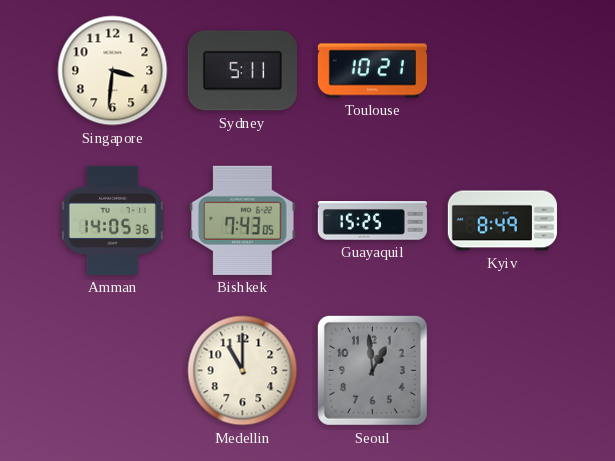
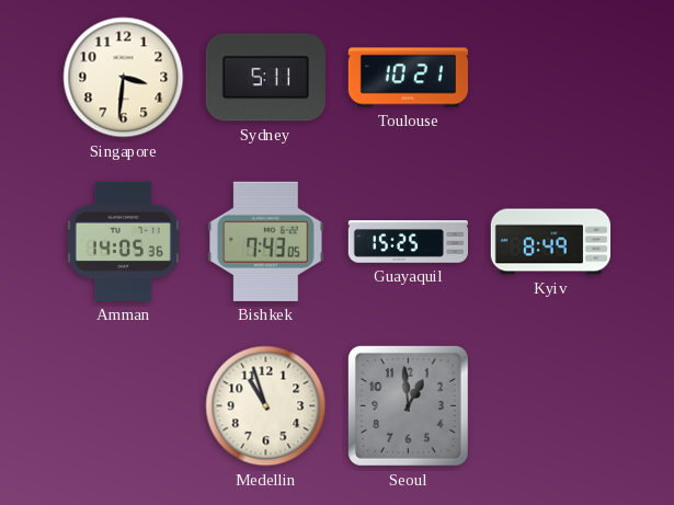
Medellin: 11:00 -> 10:57 (266, 406)
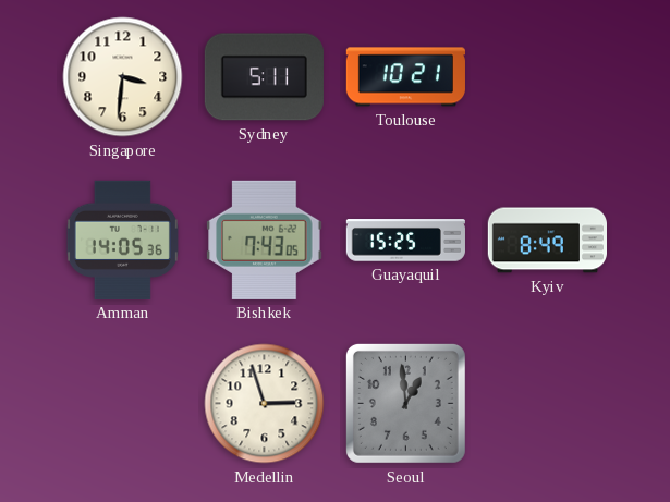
Medellin: 10:57 -> 2:57 (265, 404)
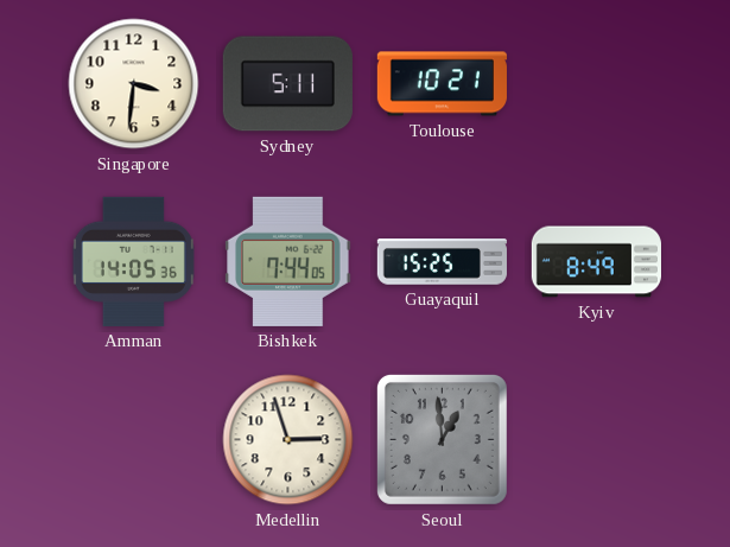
Bishkek: 7:43 -> 7:44 (288, 261)
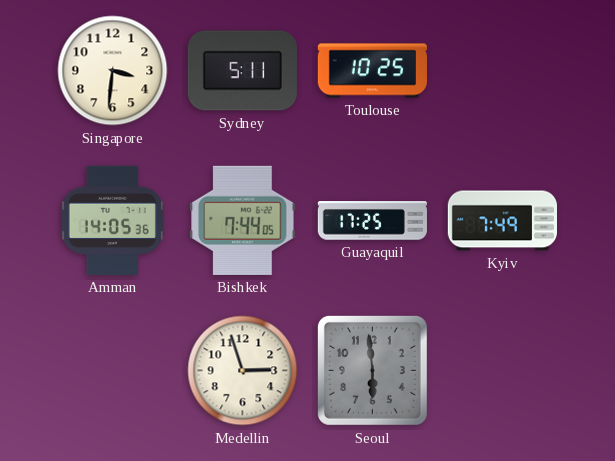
Toulouse: 10:21 -> 10:25 (372, 71)
Guayaquil: 15:25 -> 17:25 (372, 221)
Kyiv: 8:49 -> 7:49 (502, 221)
Seoul: 12:59 -> 5:59 (372, 370)
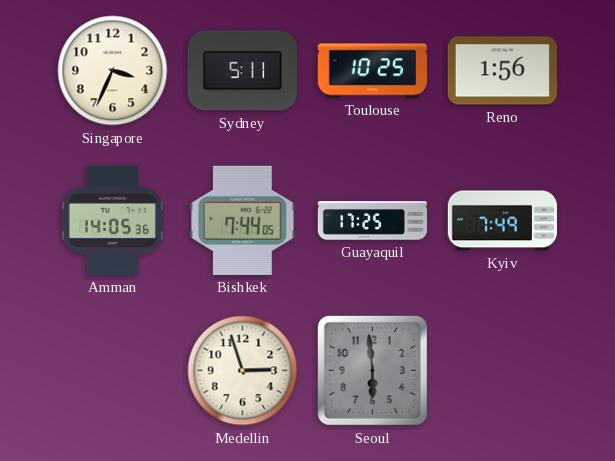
Singapore: 3:31 -> 3:34 (113, 71)
Reno: none -> 1:56 (502, 71)
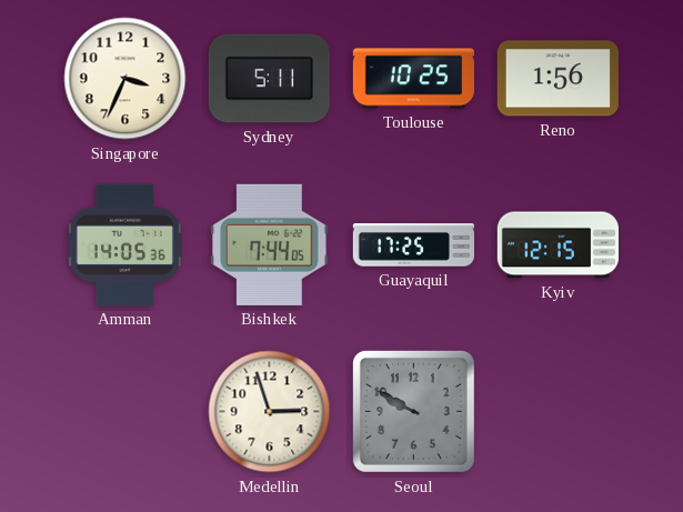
Kyiv: 7:49 -> 12:15 (558, 245)
Seoul: 5:59 -> 9:50 (413, 411)
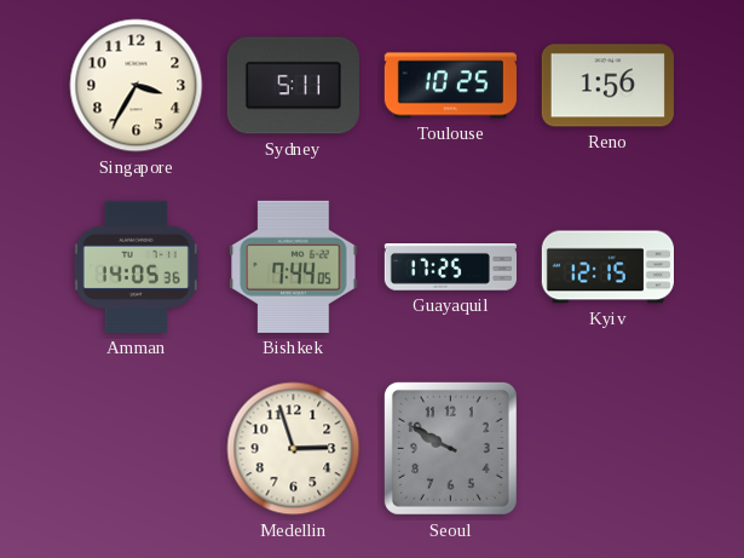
Singapore: 3:34 -> 3:35 (137, 86)
